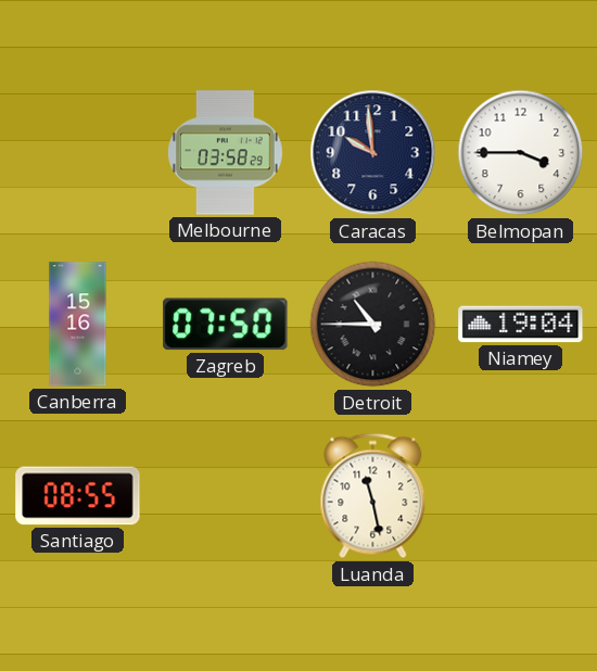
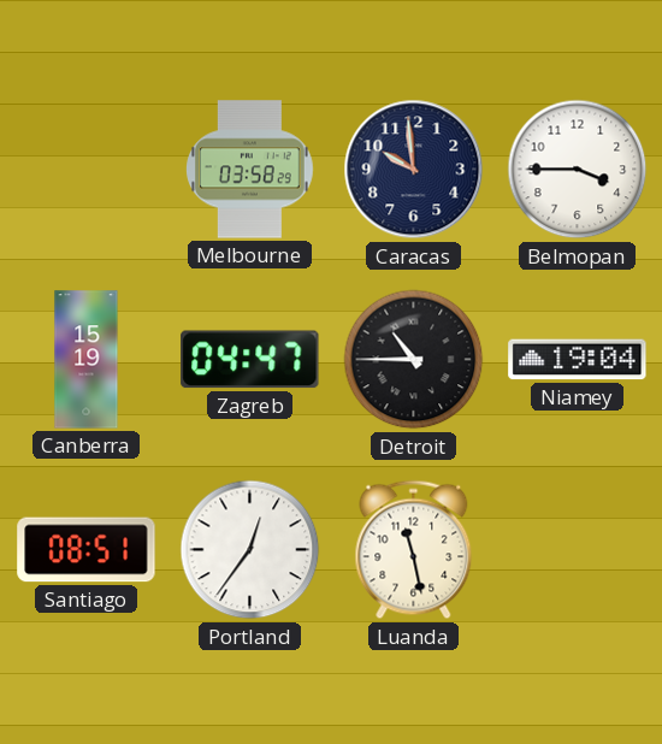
Canberra: 15:16 -> 15:19 (87, 360)
Zagreb: 07:50 -> 04:47 (250, 360)
Santiago: 08:55 -> 08:51 (87, 550)
Portland: none -> 12:36 (250, 550)
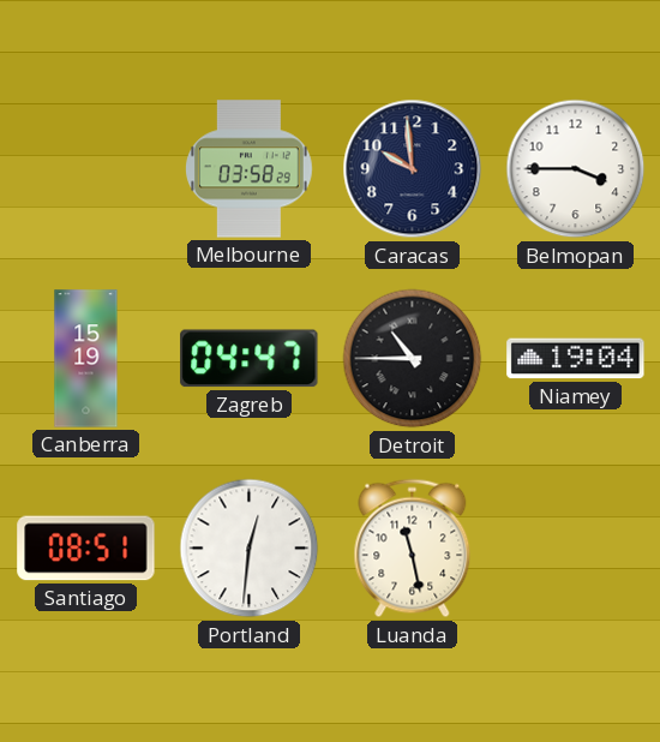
Portland: 12:36 -> 12:31 (250, 549)
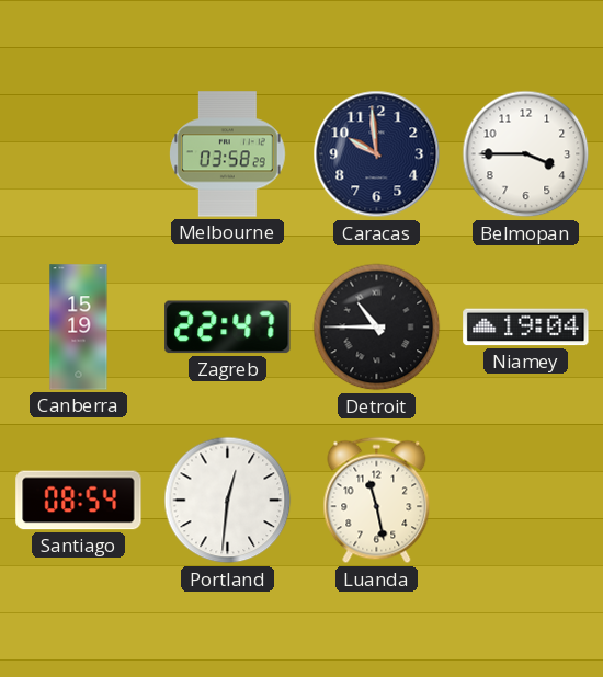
Zagreb: 04:47 -> 22:47 (228, 328)
Santiago: 08:51 -> 08:54 (79, 501)
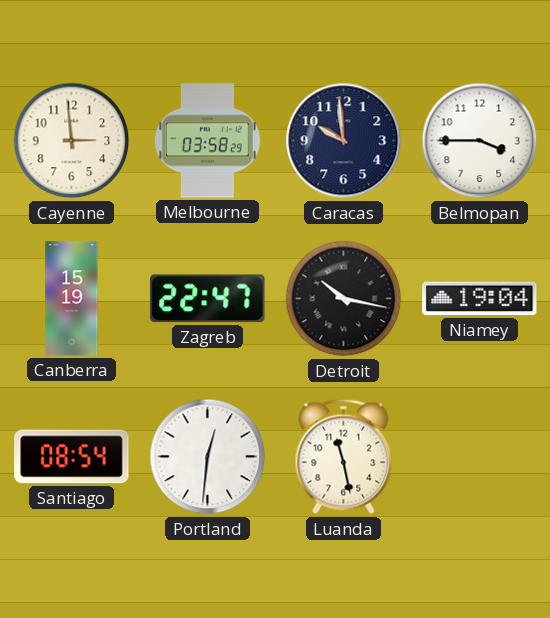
Cayenne: none -> 2:59 (72, 141)
Detroit: 10:45 -> 10:17 (344, 299)
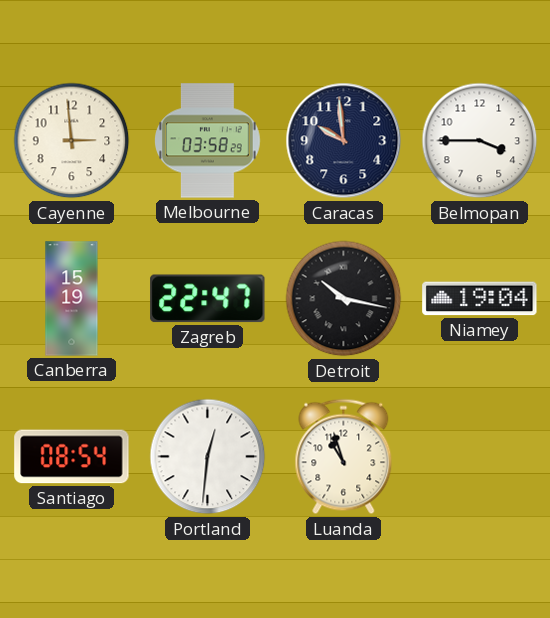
Luanda: 11:28 -> 10:57 (344, 457)
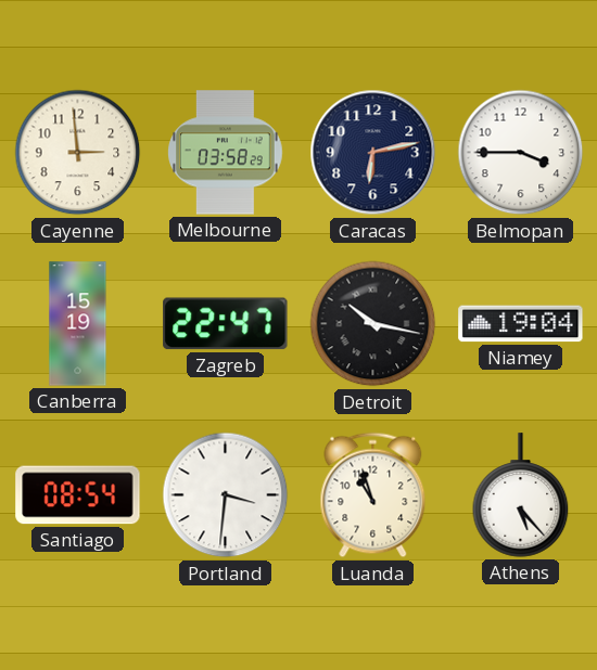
Caracas: 9:59 -> 6:13 (373, 153)
Portland: 12:31 -> 3:31 (226, 495)
Athens: none -> 5:23 (521, 495)
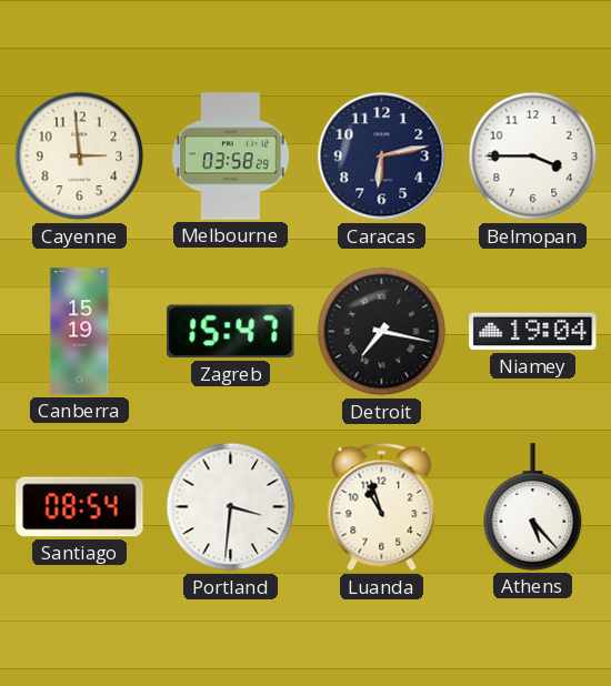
Zagreb: 22:47 -> 15:47 (231, 332)
Detroit: 10:17 -> 7:17 (382, 332)
